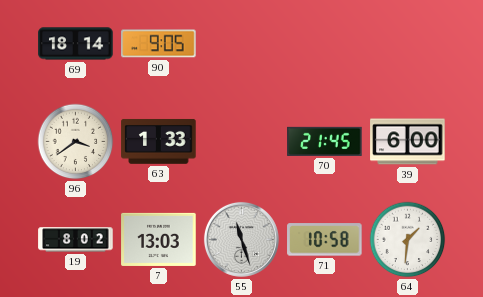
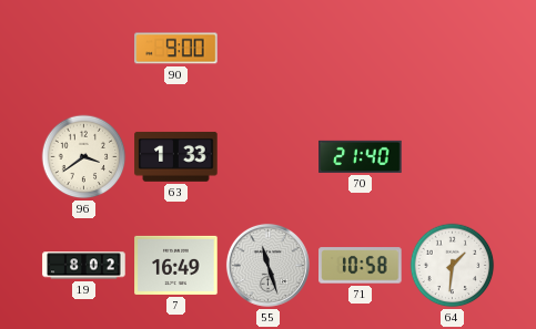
69: 18:14 -> none (76, 44)
90: 9:05 -> 9:00 (176, 49)
70: 21:45 -> 21:40 (361, 156)
39: 6:00 -> none (408, 142)
7: 13:03 -> 16:49 (176, 265)
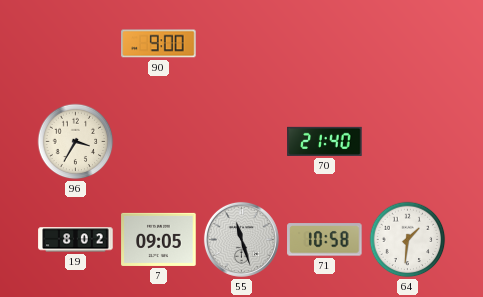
96: 3:39 -> 3:35 (76, 142)
63: 1:33 -> none (176, 156)
7: 16:49 -> 09:05 (159, 239)
